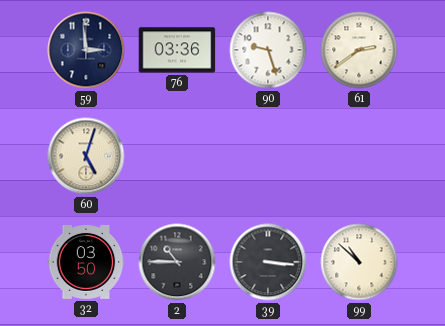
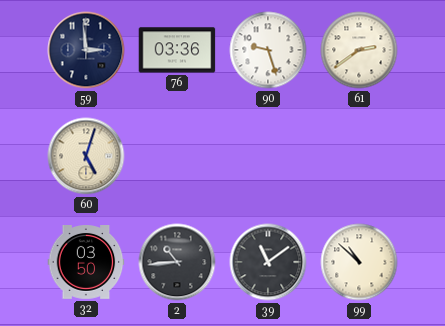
2: 10:45 -> 10:44 (177, 262)
39: 3:16 -> 11:09 (268, 262)
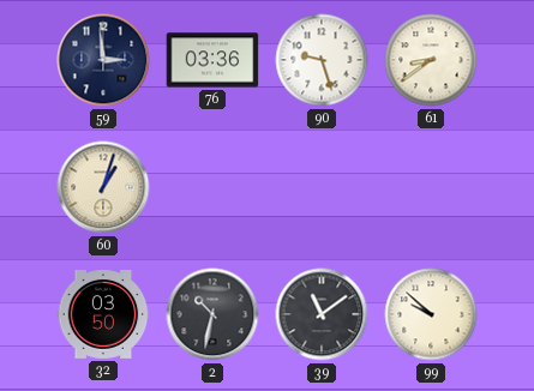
61: 2:39 -> 8:39 (431, 60)
60: 5:03 -> 1:03 (103, 187)
2: 10:44 -> 10:32 (212, 314)
99: 10:52 -> 9:52 (431, 314)
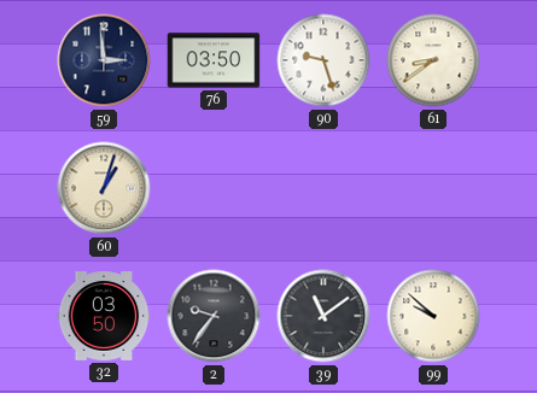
76: 03:36 -> 03:50 (214, 60)
2: 10:32 -> 9:36 (214, 316)
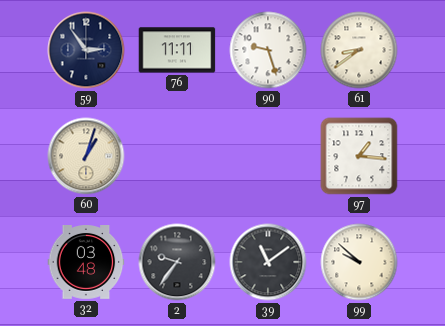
59: 2:59 -> 2:54 (86, 50)
76: 03:50 -> 11:11 (177, 50)
97: none -> 1:16 (359, 156)
32: 03:50 -> 03:48 (86, 263)
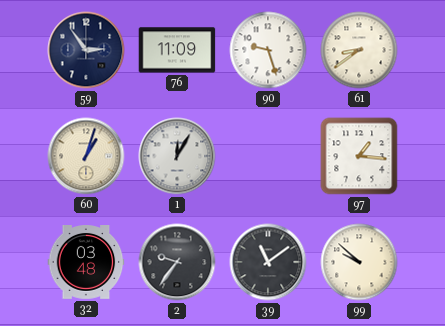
76: 11:11 -> 11:09 (177, 50)
1: none -> 12:05 (177, 156)
